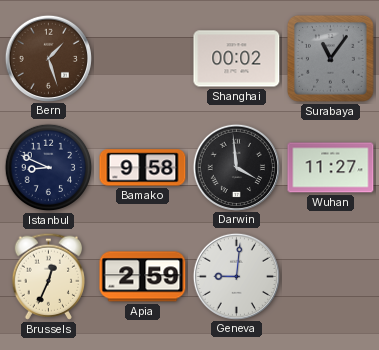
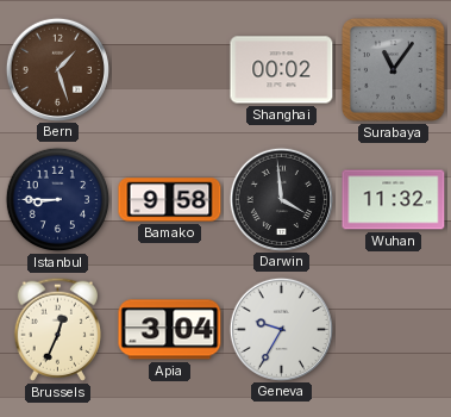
Istanbul: 8:49 -> 8:45 (58, 200)
Wuhan: 11:27 -> 11:32 (394, 200)
Apia: 2:59 -> 3:04 (170, 330)
Geneva: 9:01 -> 9:35 (281, 329)
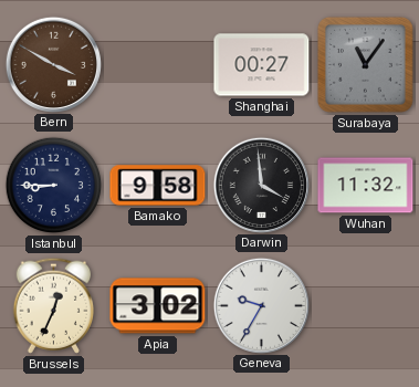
Bern: 1:27 -> 3:50 (53, 64)
Shanghai: 00:02 -> 00:27 (262, 65)
Apia: 3:04 -> 3:02 (158, 306)
